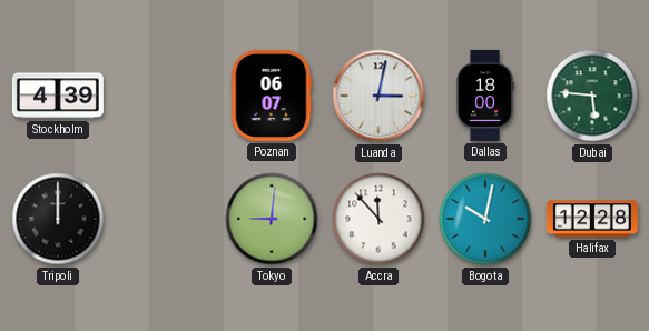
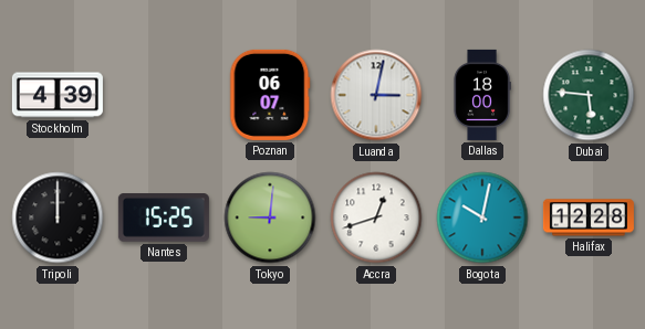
Nantes: none -> 15:25 (164, 217)
Accra: 11:53 -> 12:42 (376, 217)
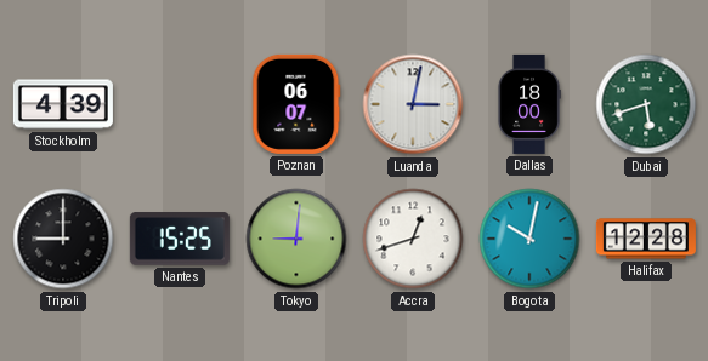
Dubai: 5:46 -> 5:42 (646, 104)
Tripoli: 12:00 -> 9:00 (63, 239)
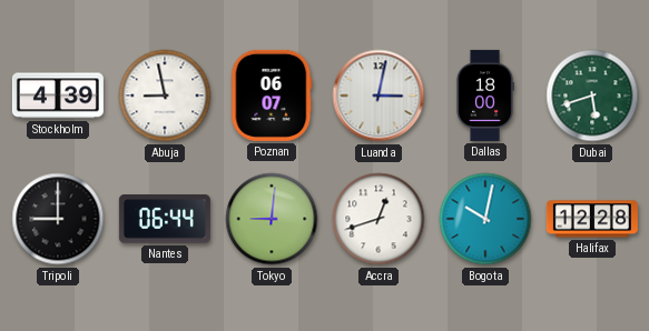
Abuja: none -> 8:58 (165, 96)
Nantes: 15:25 -> 06:44 (165, 219)
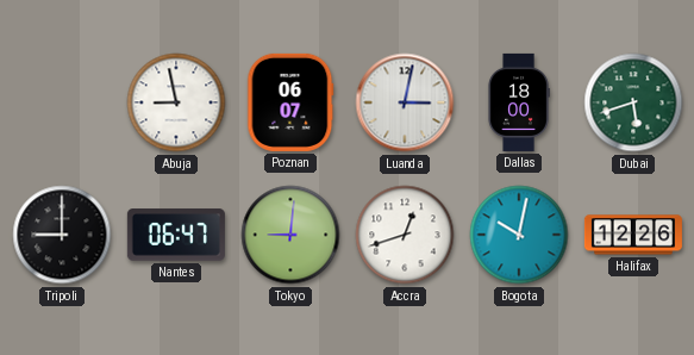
Stockholm: 4:39 -> none (58, 96)
Nantes: 06:44 -> 06:47 (176, 235)
Halifax: 12:28 -> 12:26 (633, 235)
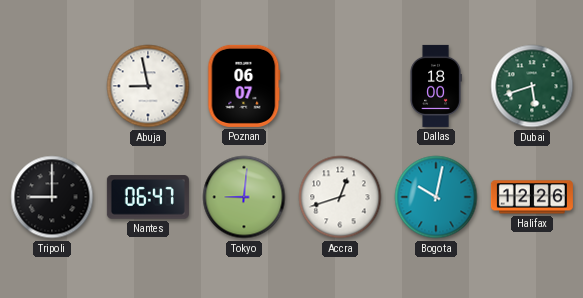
Luanda: 3:02 -> none (405, 102)
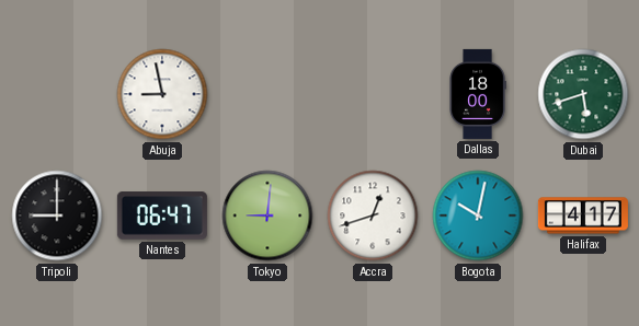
Poznan: 06:07 -> none (244, 86)
Halifax: 12:26 -> 4:17 (583, 216)
